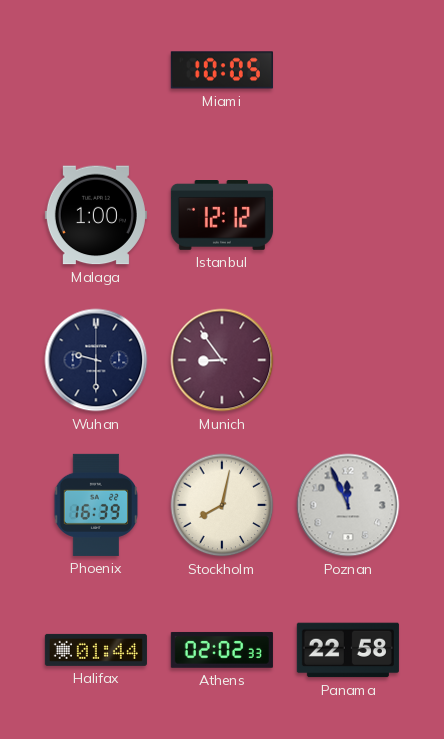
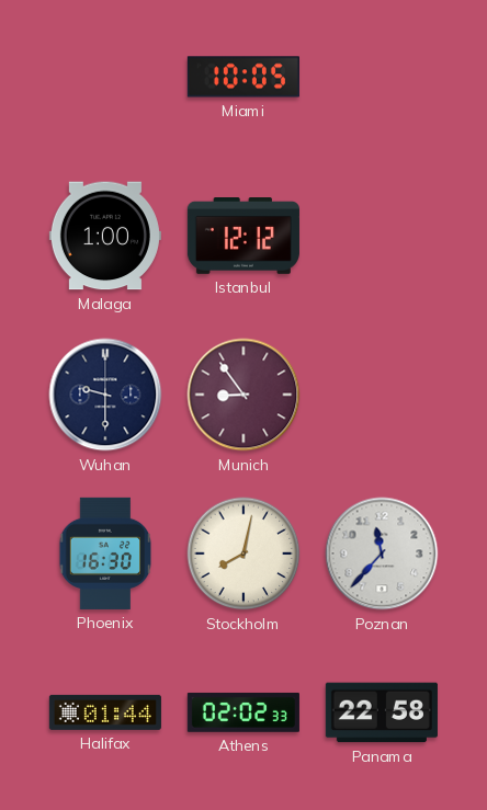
Phoenix: 16:39 -> 16:30 (105, 554)
Poznan: 11:56 -> 11:37 (382, 554)
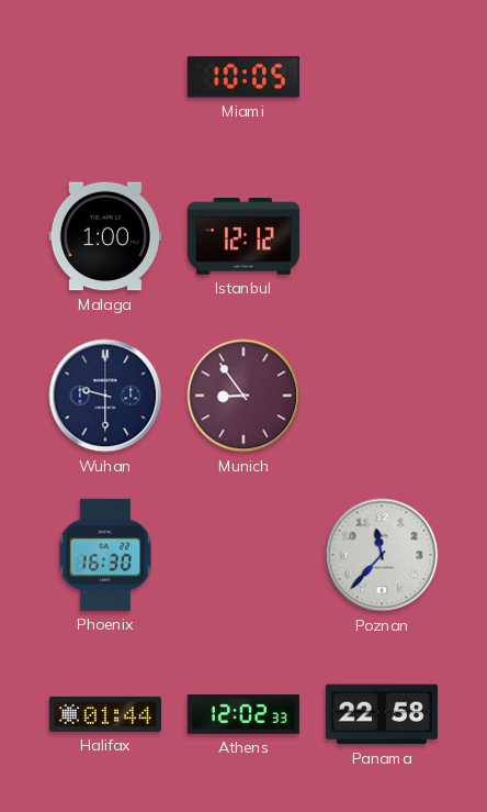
Stockholm: 8:02 -> none (243, 554)
Athens: 02:02 -> 12:02 (243, 714)
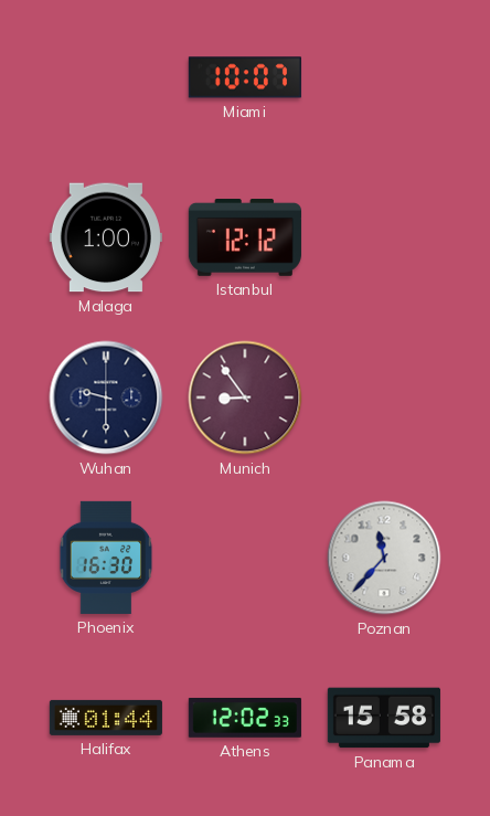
Miami: 10:05 -> 10:07 (245, 77)
Panama: 22:58 -> 15:58 (384, 718)
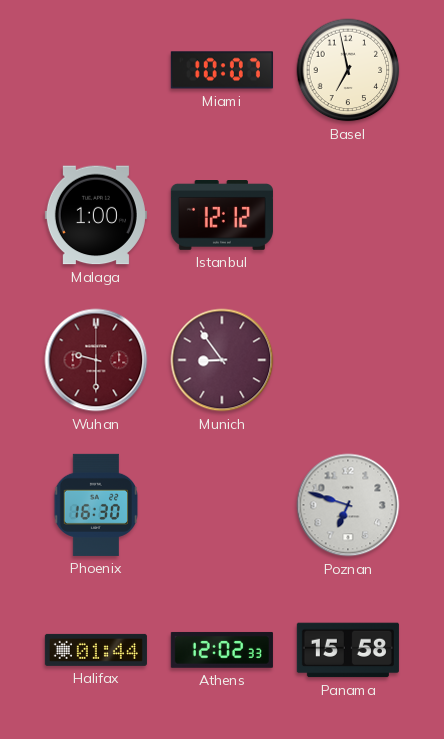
Basel: none -> 6:58 (348, 70)
Wuhan dial: navy -> burgundy (96, 360)
Poznan: 11:37 -> 6:48 (348, 505)
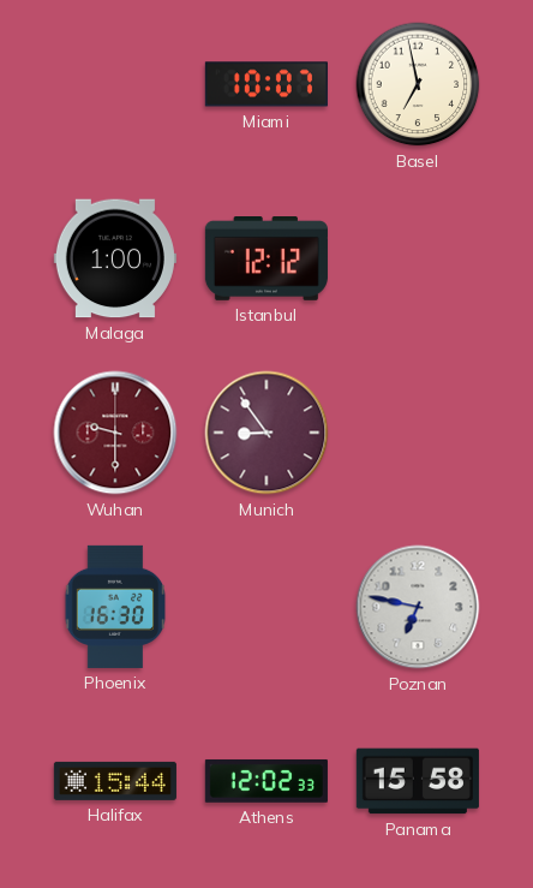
Poznan: 6:48 -> 6:47 (418, 607)
Halifax: 01:44 -> 15:44 (115, 781)
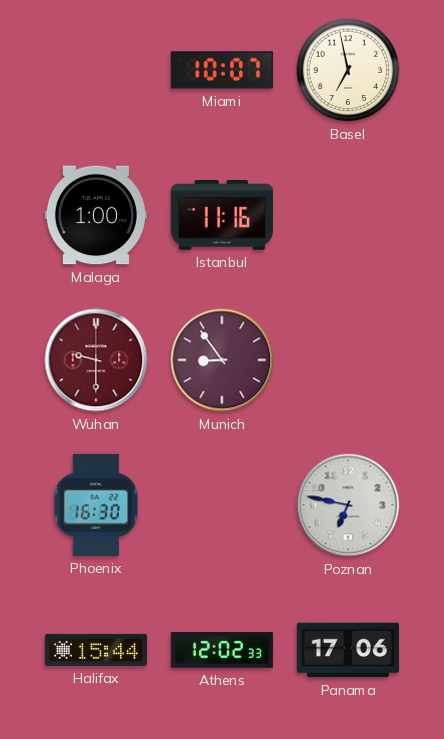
Istanbul: 12:12 -> 11:16 (222, 216)
Panama: 15:58 -> 17:06 (348, 650)
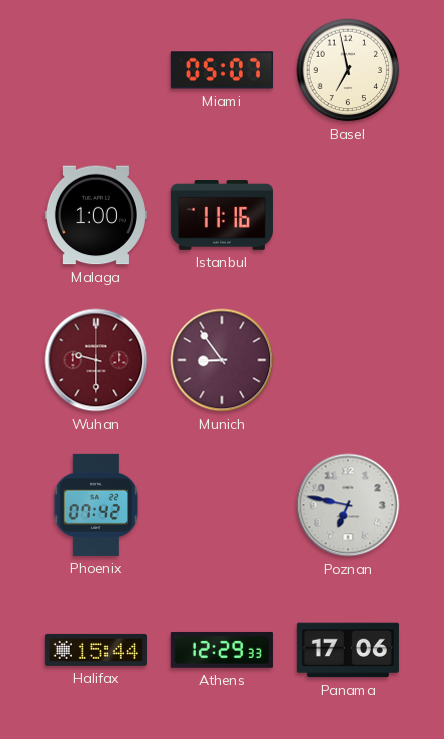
Miami: 10:07 -> 05:07 (222, 70)
Phoenix: 16:30 -> 07:42 (96, 505)
Athens: 12:02 -> 12:29 (222, 650)
